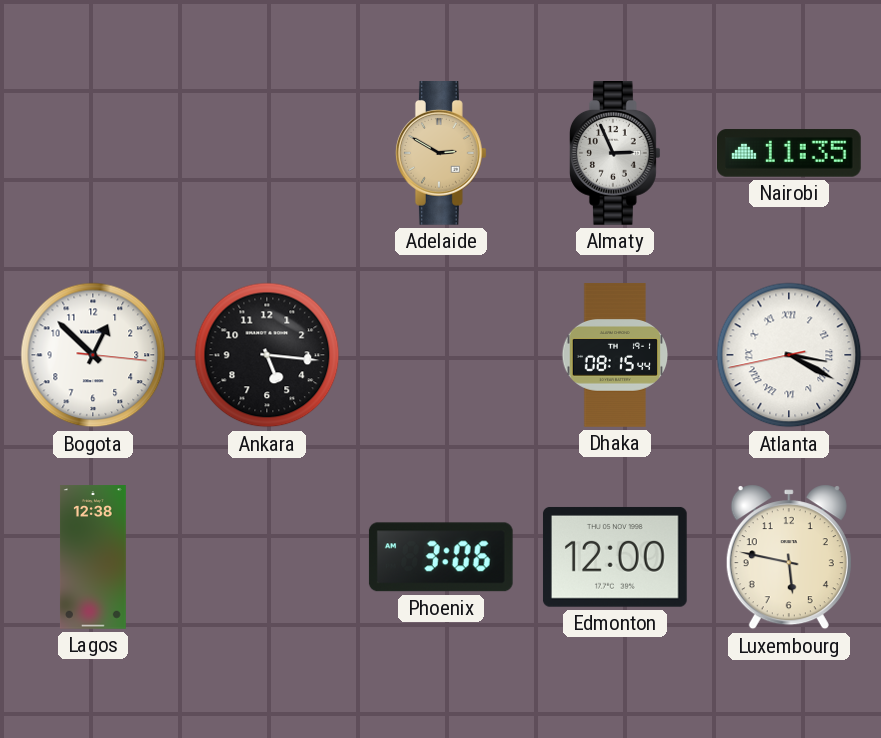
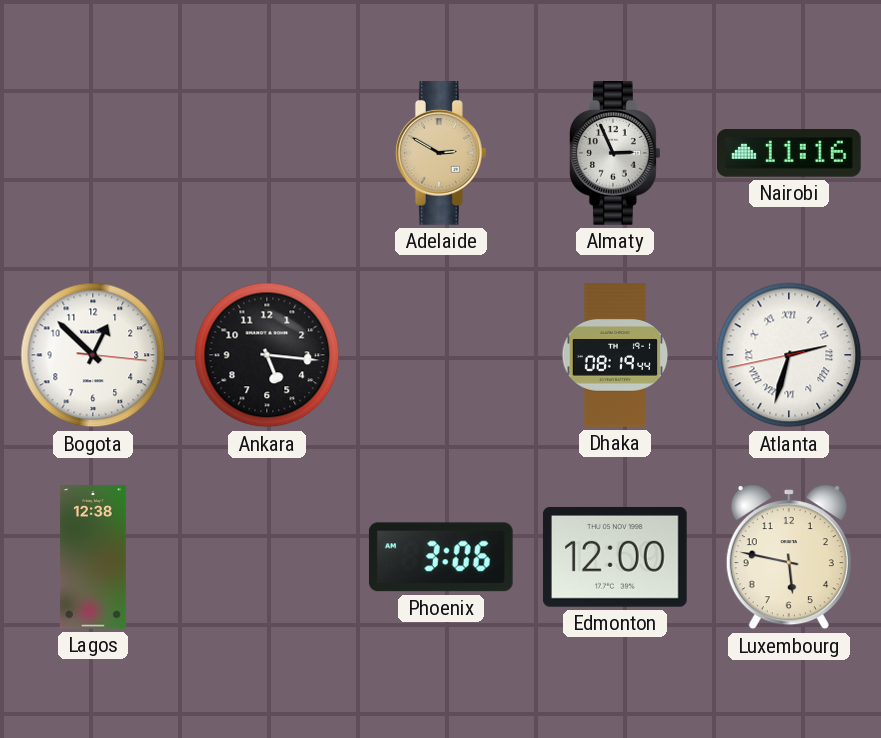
Nairobi: 11:35 -> 11:16 (790, 153)
Dhaka: 08:15 -> 08:19 (615, 355)
Atlanta: 3:19 -> 2:32 (789, 355)
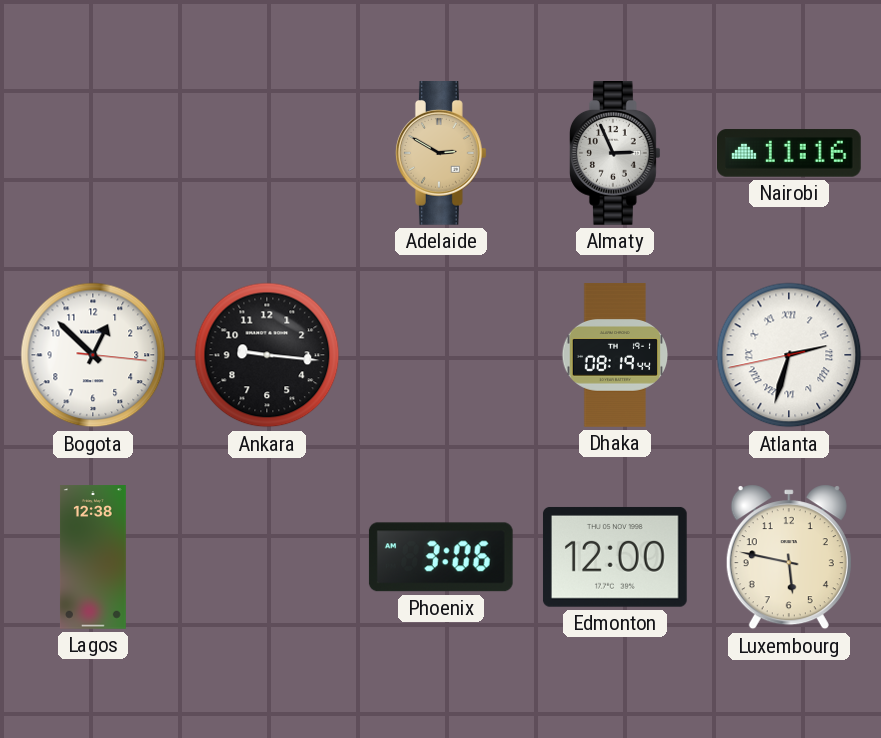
Ankara: 5:16 -> 9:16 (267, 355)
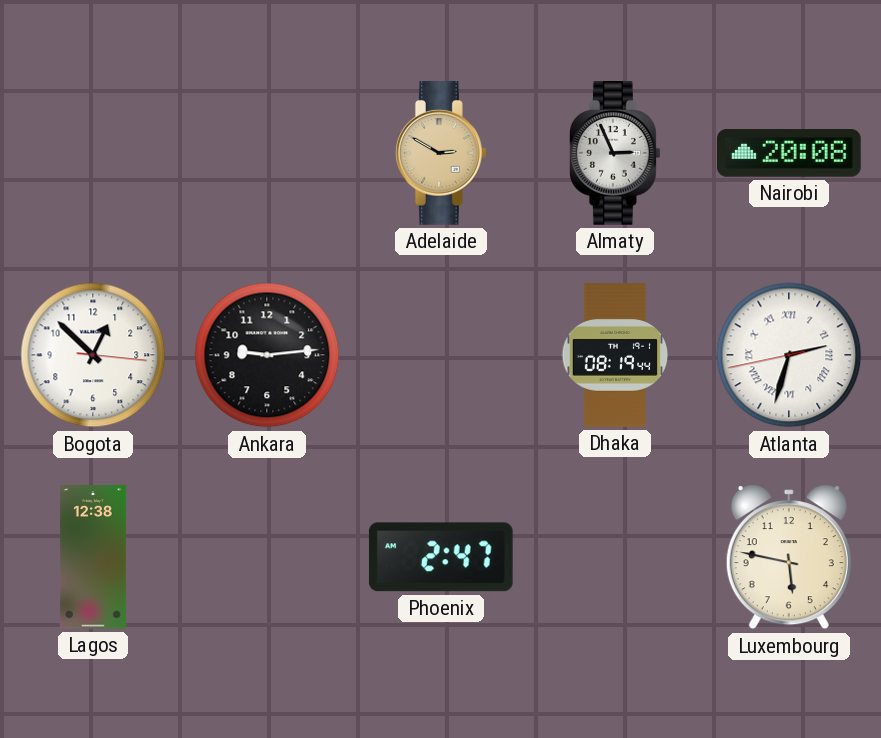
Nairobi: 11:16 -> 20:08 (790, 153)
Ankara: 9:16 -> 9:14 (267, 355)
Phoenix: 3:06 -> 2:47 (441, 557)
Edmonton: 12:00 -> none (615, 557)
